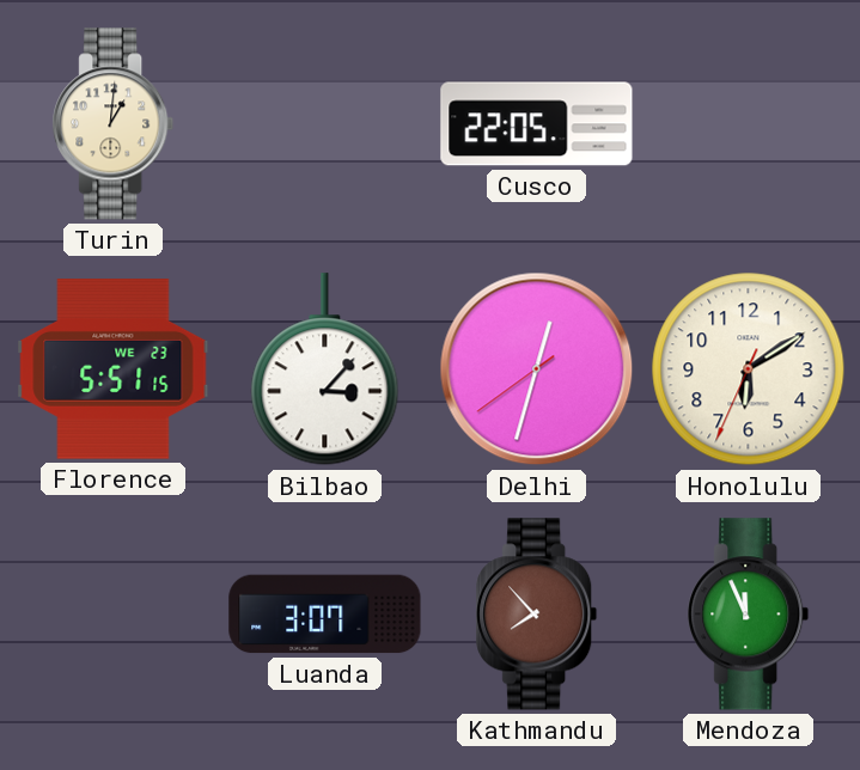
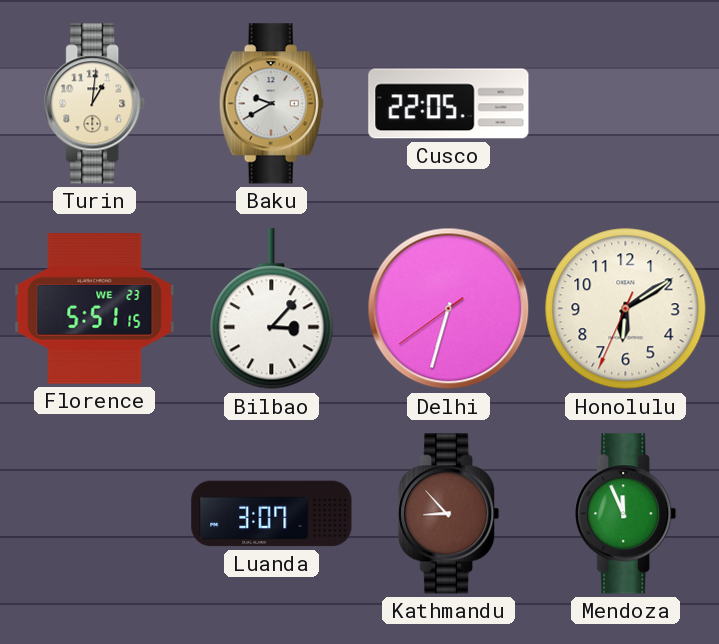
Baku: none -> 9:40 (271, 104)
Delhi: 12:32 -> 6:32 (449, 309)
Kathmandu: 7:53 -> 8:53 (449, 514)
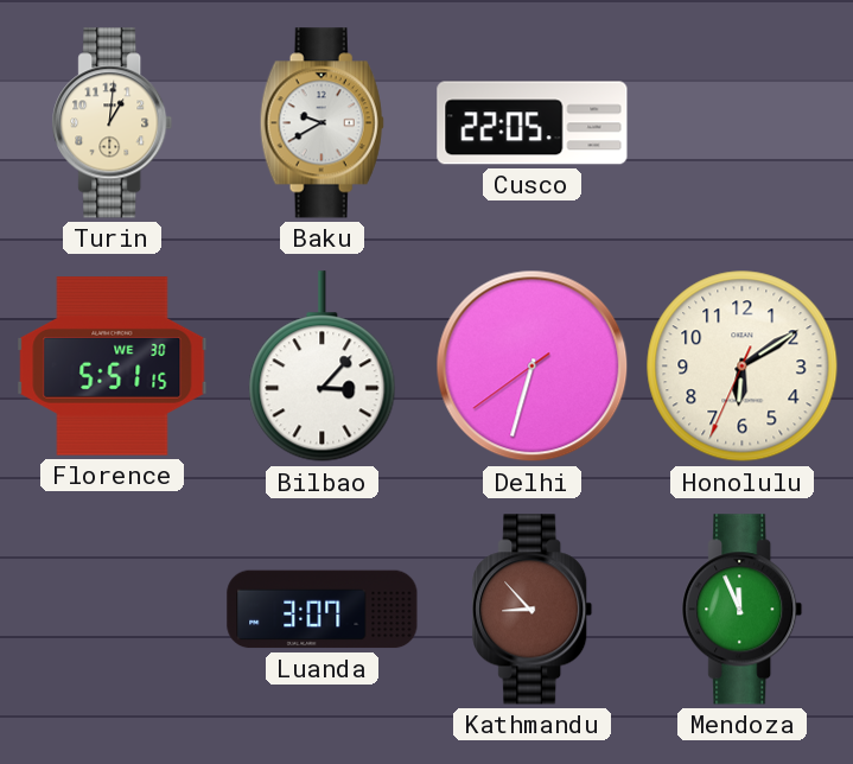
Florence date: WE 23 -> WE 30 (113, 367)
